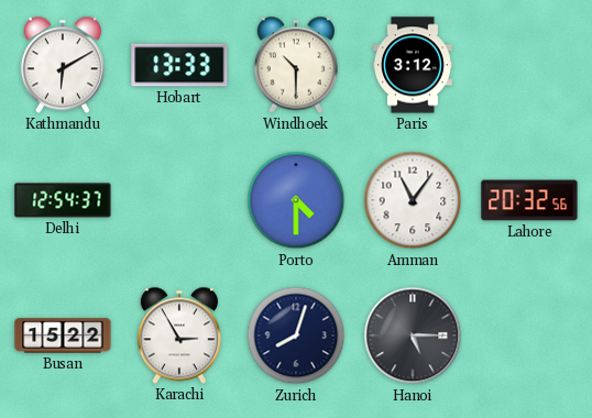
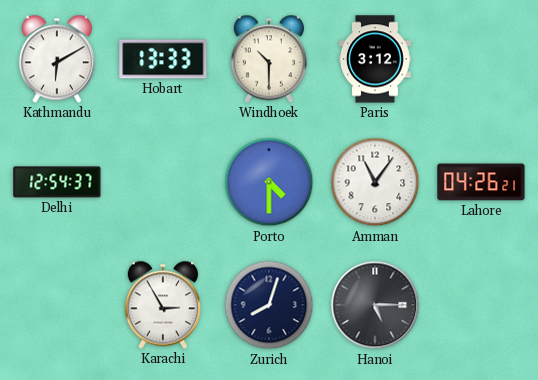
Lahore: 20:32 -> 04:26 (481, 182)
Busan: 15:22 -> none (63, 335)
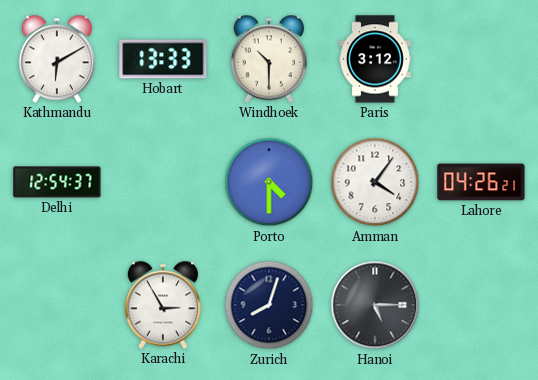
Amman: 11:06 -> 4:06 (375, 182)
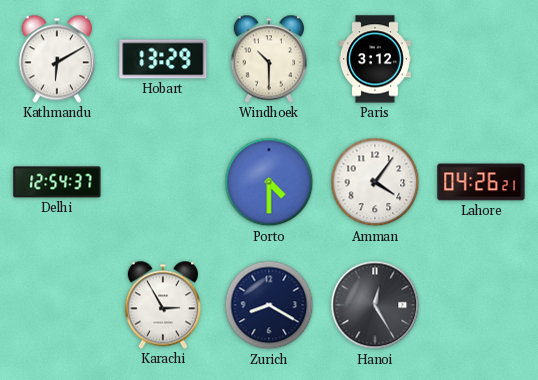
Hobart: 13:33 -> 13:29 (163, 59)
Zurich: 8:03 -> 8:20 (269, 305)
Hanoi: 5:15 -> 12:25 (375, 305)
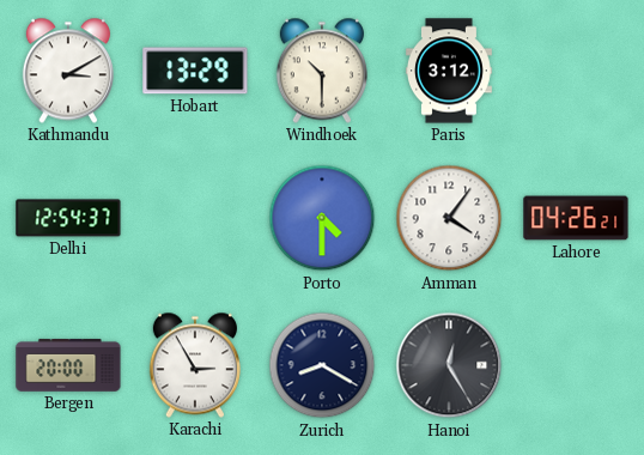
Kathmandu: 6:10 -> 3:10 (68, 71)
Bergen: none -> 20:00 (68, 365)
